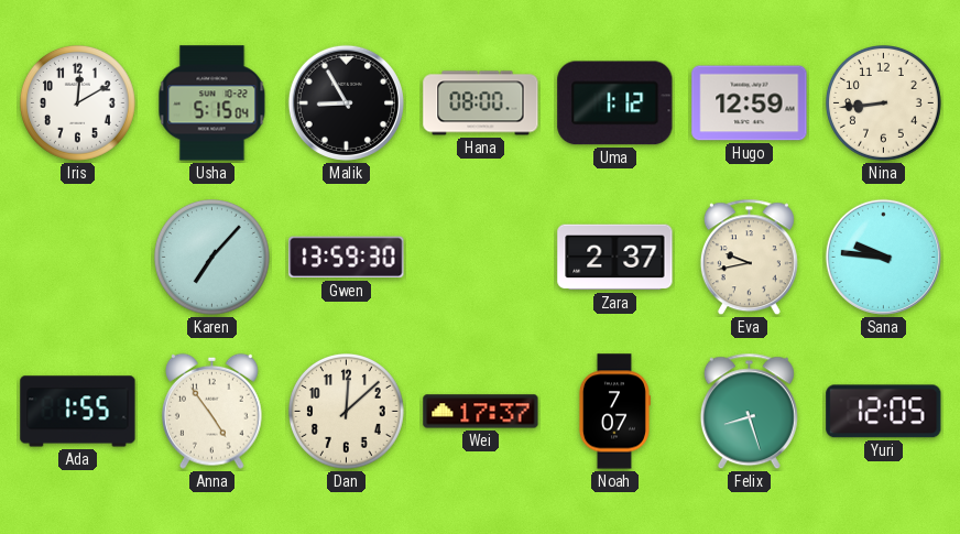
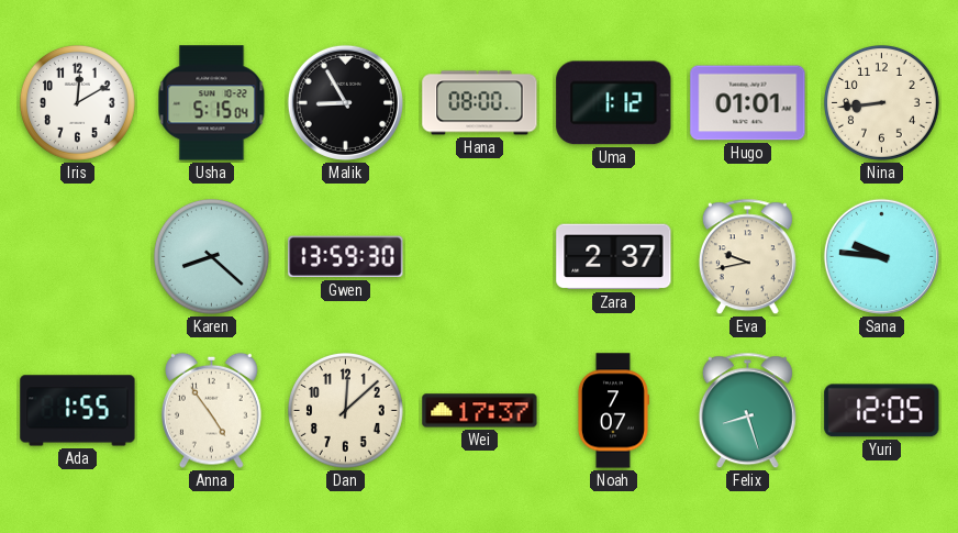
Hugo: 12:59 -> 01:01 (748, 103)
Karen: 7:07 -> 8:22 (212, 257)
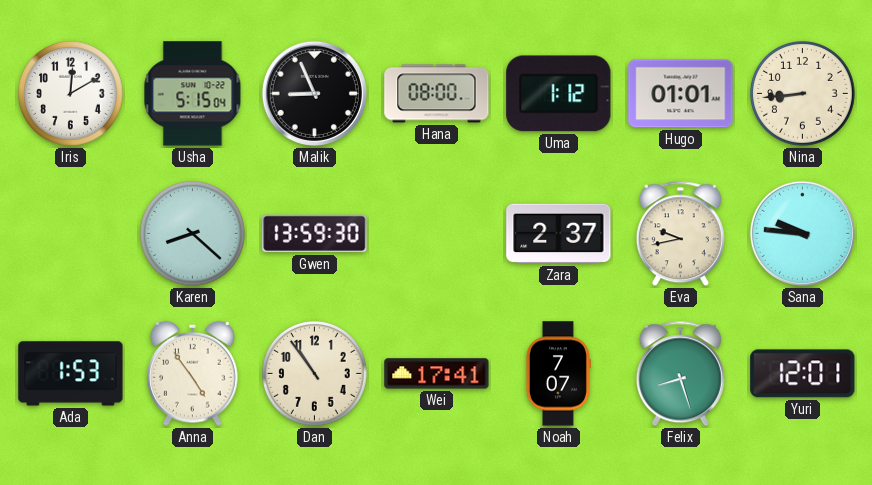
Malik: 8:55 -> 8:56 (314, 93)
Ada: 1:55 -> 1:53 (71, 374)
Dan: 12:08 -> 10:54 (315, 374)
Wei: 17:37 -> 17:41 (437, 374)
Yuri: 12:05 -> 12:01 (803, 374)
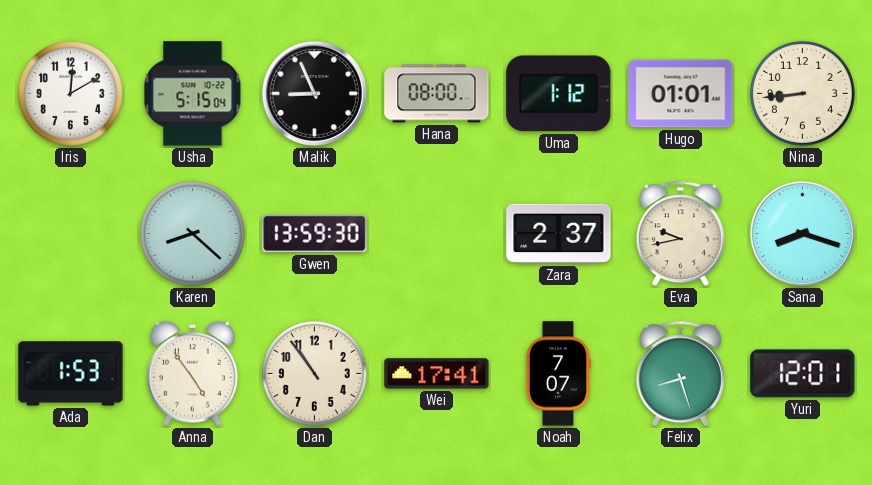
Sana: 9:46 -> 8:18 (802, 233)
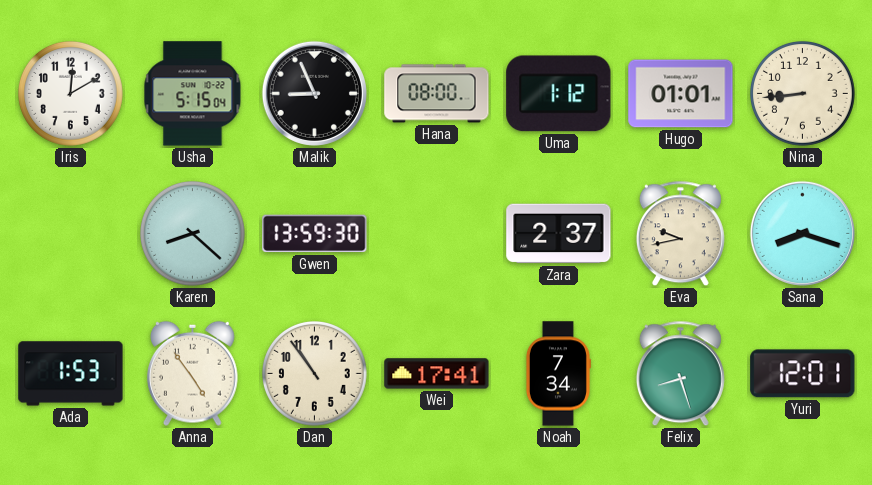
Noah: 7:07 -> 7:34 (558, 374)
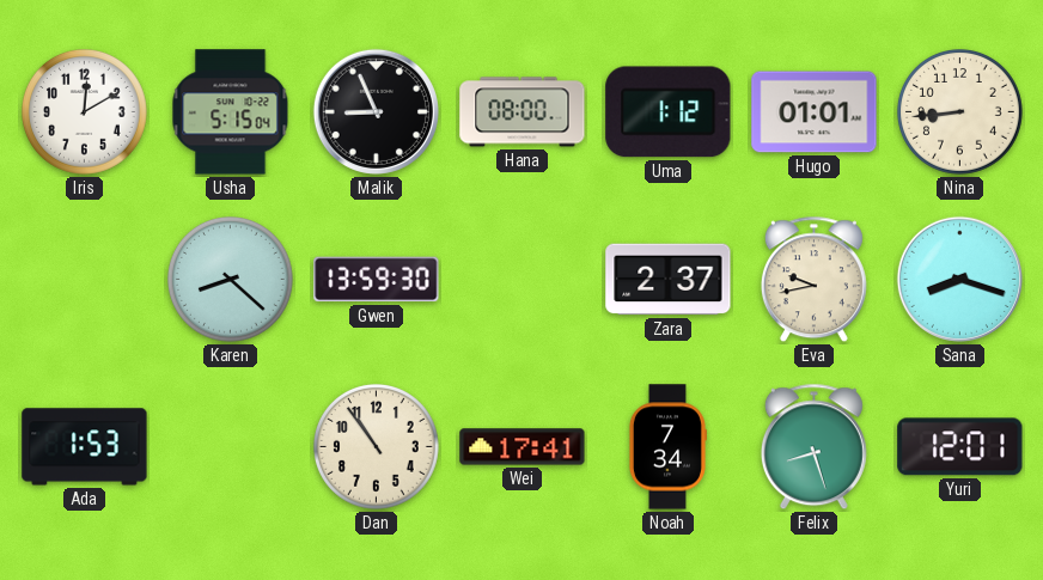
Anna: 4:54 -> none (193, 373)
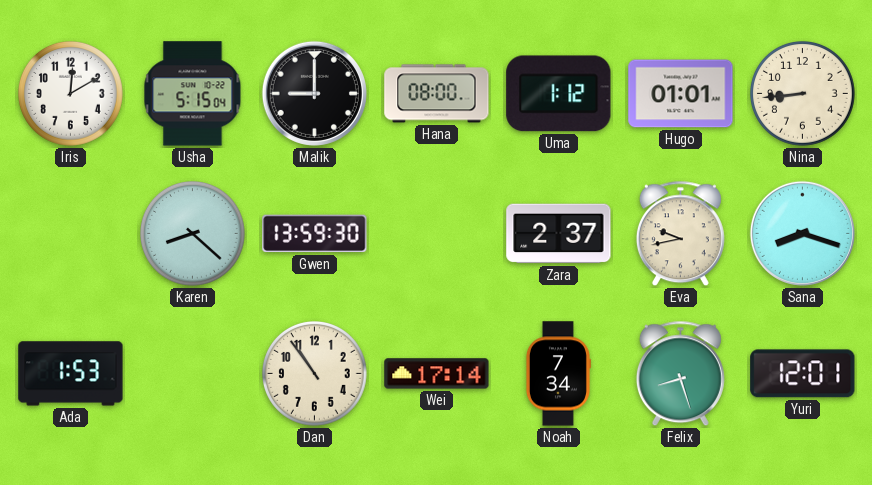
Malik: 8:56 -> 9:00 (314, 93)
Wei: 17:41 -> 17:14 (437, 374)
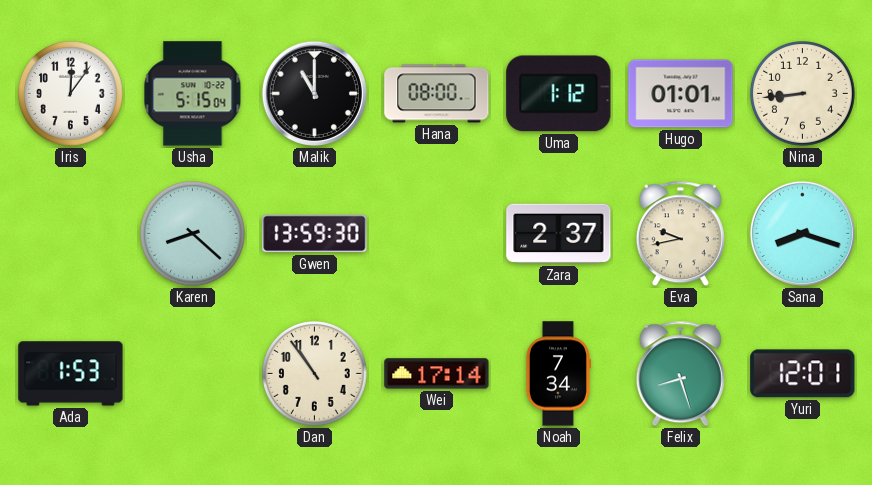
Iris: 12:10 -> 12:06 (71, 94)
Malik: 9:00 -> 11:00 (314, 93)
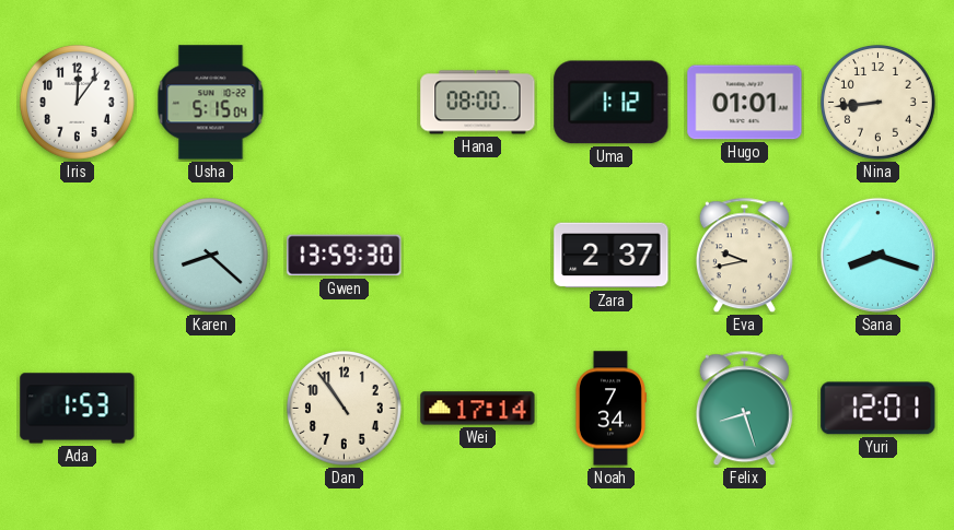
Malik: 11:00 -> none (314, 93)
